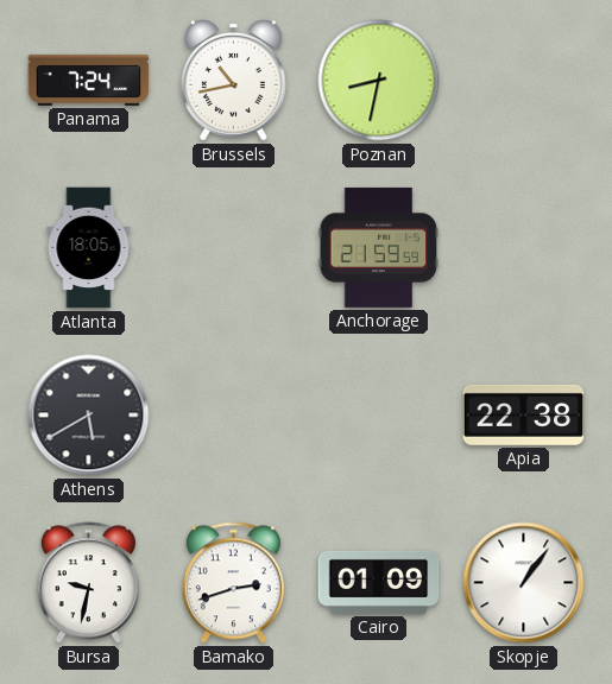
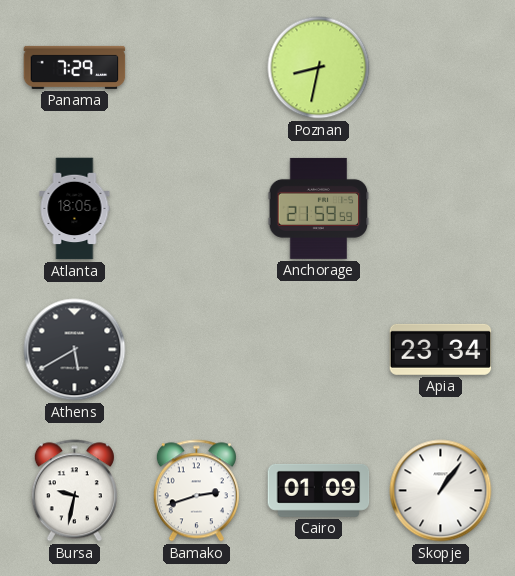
Panama: 7:24 -> 7:29 (75, 67)
Brussels: 10:43 -> none (233, 80)
Apia: 22:38 -> 23:34 (441, 349)
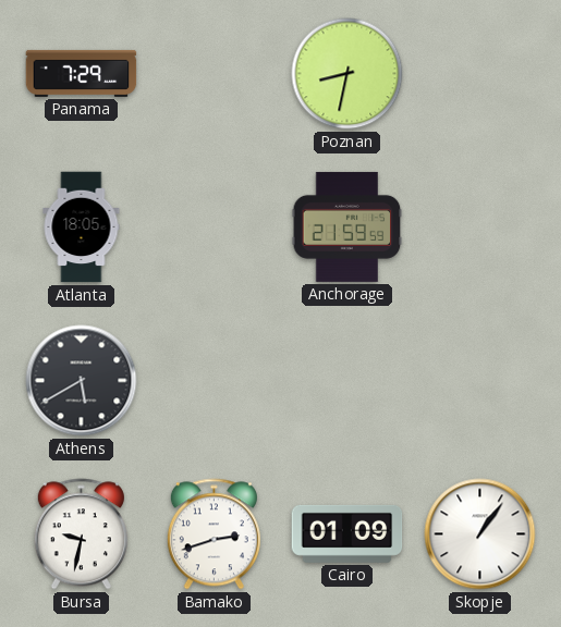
Apia: 23:34 -> none (441, 349)
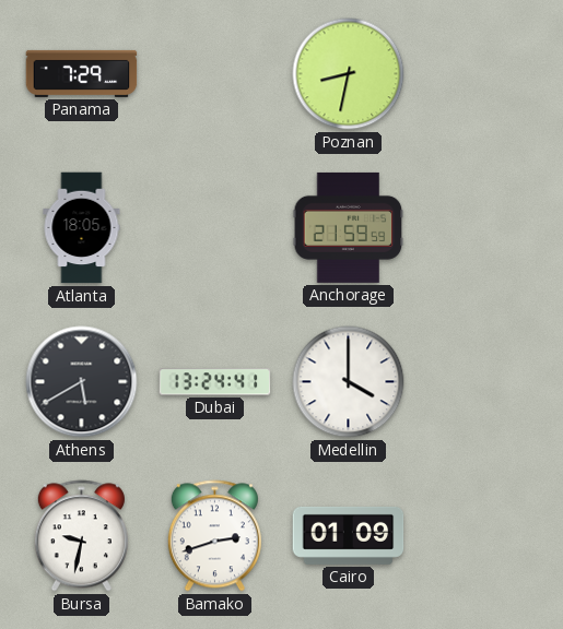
Dubai: none -> 13:24 (215, 382)
Medellin: none -> 4:00 (349, 382)
Skopje: 1:06 -> none (480, 534)
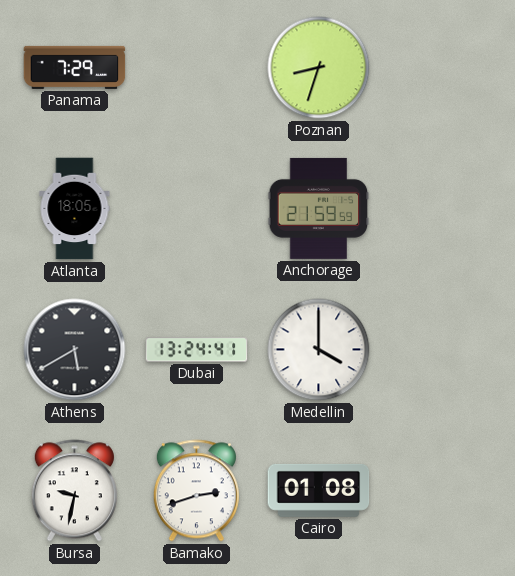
Poznan: 8:32 -> 8:33 (319, 68)
Cairo: 01:09 -> 01:08 (319, 490)
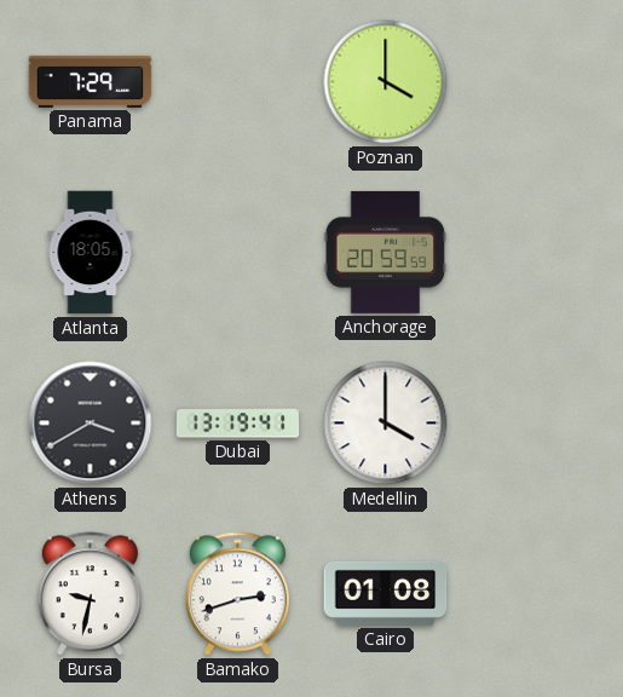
Poznan: 8:33 -> 4:00 (386, 82)
Anchorage: 21:59 -> 20:59 (386, 252)
Athens: 5:40 -> 3:40 (91, 424)
Dubai: 13:24 -> 13:19 (238, 424)
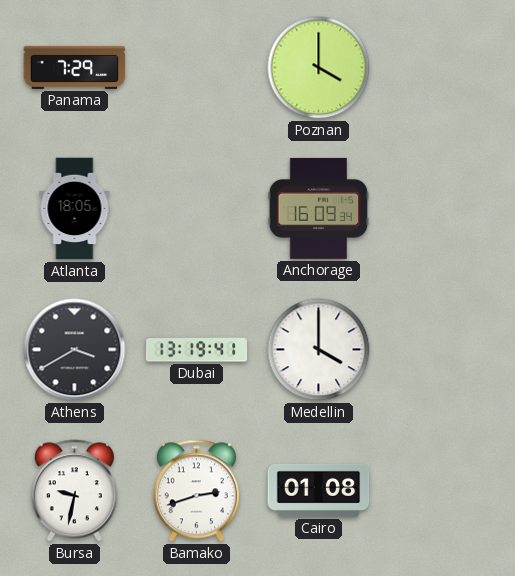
Anchorage: 20:59 -> 16:09 (319, 208)
